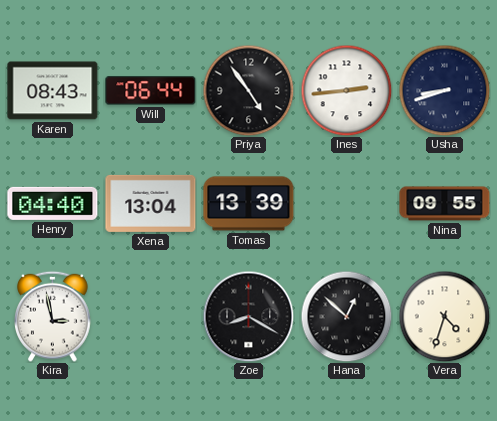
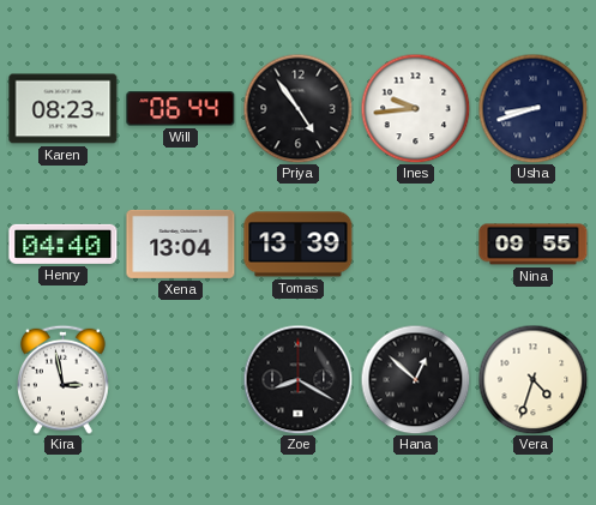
Karen: 08:43 -> 08:23 (64, 109)
Ines: 2:44 -> 9:44 (415, 108)
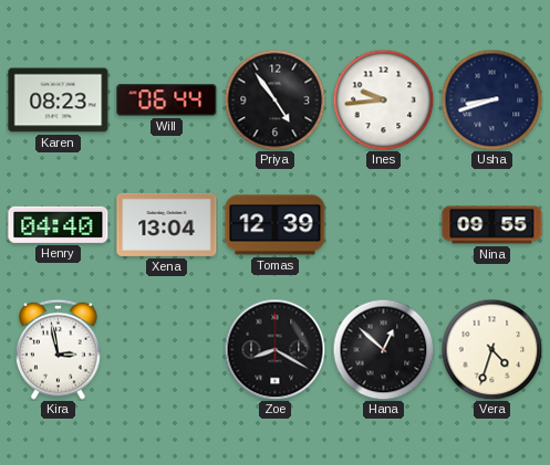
Tomas: 13:39 -> 12:39 (276, 225)
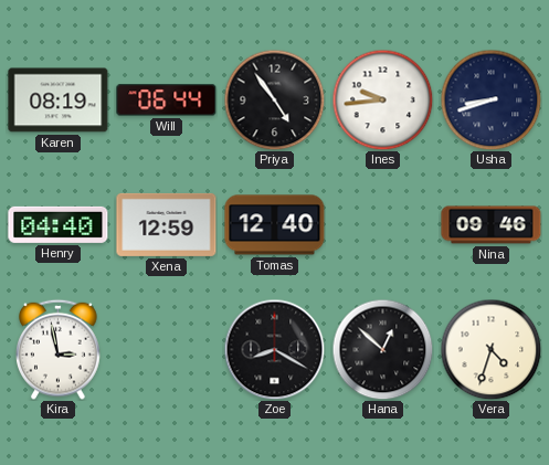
Karen: 08:23 -> 08:19 (59, 101)
Xena: 13:04 -> 12:59 (167, 224)
Tomas: 12:39 -> 12:40 (275, 225)
Nina: 09:55 -> 09:46 (492, 225)
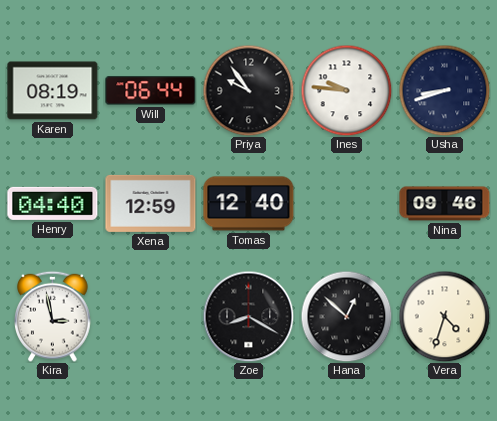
Priya: 4:54 -> 9:54 (248, 90)
Ines: 9:44 -> 9:46 (346, 90)
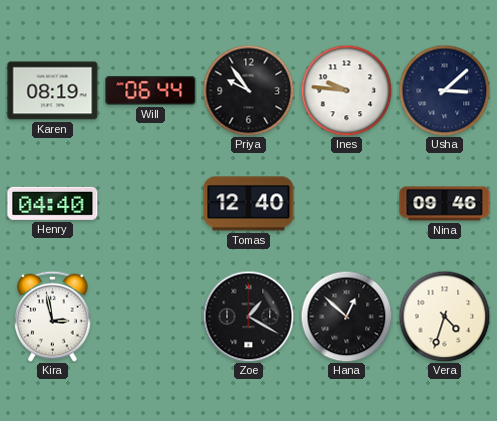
Usha: 8:42 -> 3:08 (444, 90)
Xena: 12:59 -> none (151, 203)
Zoe: 8:20 -> 1:20 (248, 316)
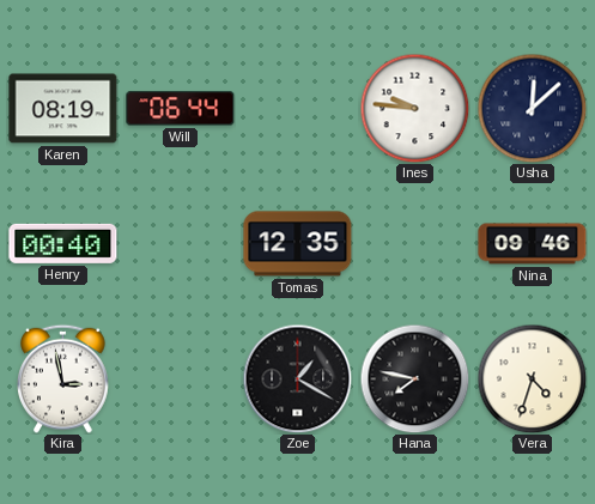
Priya: 9:54 -> none (248, 90)
Usha: 3:08 -> 12:08 (532, 108)
Henry: 04:40 -> 00:40 (63, 243)
Tomas: 12:40 -> 12:35 (298, 244)
Hana: 12:52 -> 7:47 (414, 378)
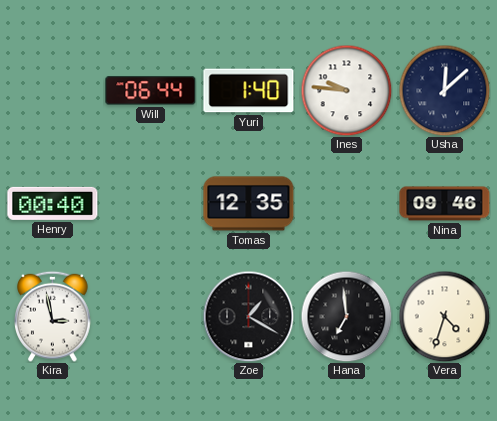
Karen: 08:19 -> none (63, 109)
Yuri: none -> 1:40 (249, 91)
Hana: 7:47 -> 6:59 (346, 316)
